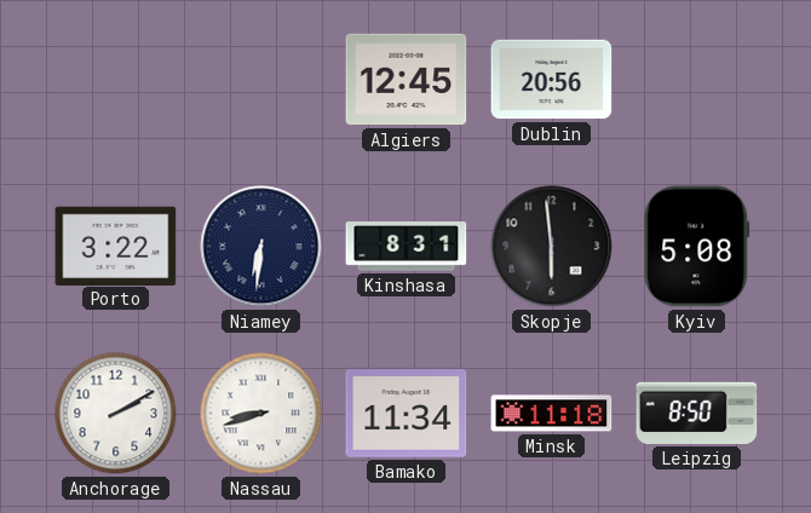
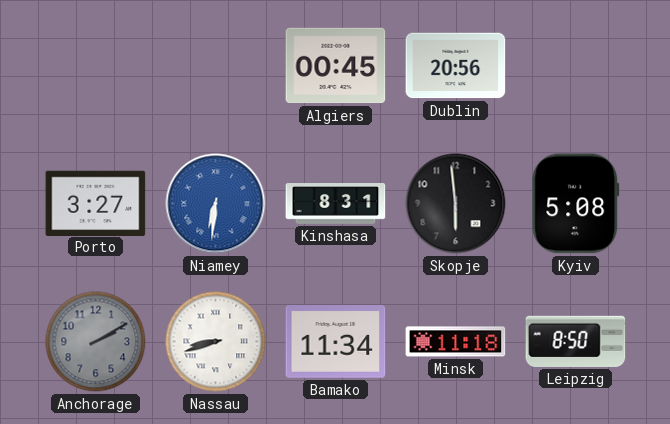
Algiers: 12:45 -> 00:45 (336, 66)
Porto: 3:22 -> 3:27 (96, 203)
Niamey dial: navy -> blue (216, 204)
Anchorage dial: white -> grey (96, 342)
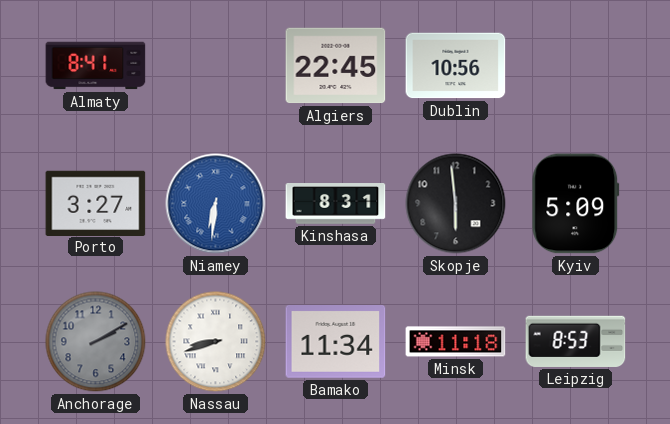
Almaty: none -> 8:41 (96, 66)
Algiers: 00:45 -> 22:45 (336, 66)
Dublin: 20:56 -> 10:56 (456, 66)
Kyiv: 5:08 -> 5:09 (576, 204)
Leipzig: 8:50 -> 8:53 (576, 341)
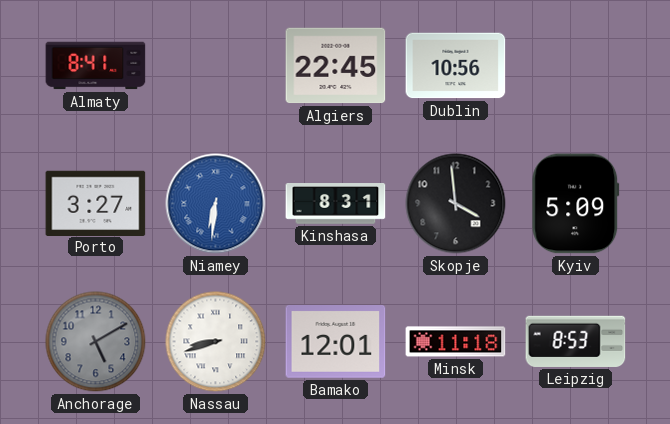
Skopje: 5:59 -> 3:59 (456, 204)
Anchorage: 2:10 -> 5:10 (96, 342)
Bamako: 11:34 -> 12:01 (336, 342)
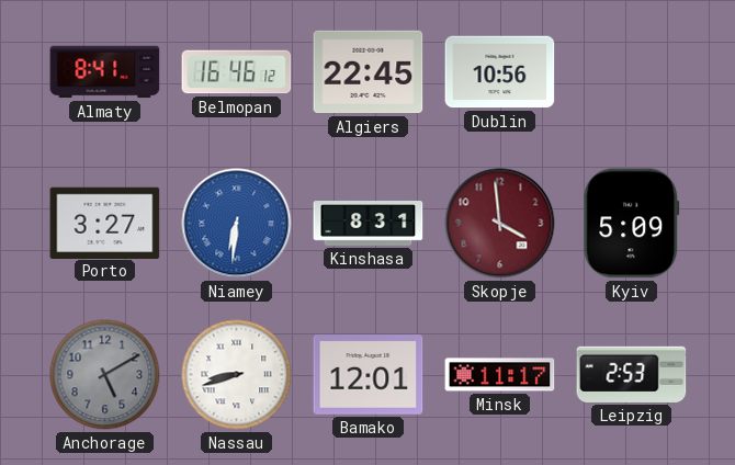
Belmopan: none -> 16:46 (237, 72)
Skopje dial: black -> burgundy (500, 224)
Minsk: 11:18 -> 11:17 (500, 375)
Leipzig: 8:53 -> 2:53 (632, 374)
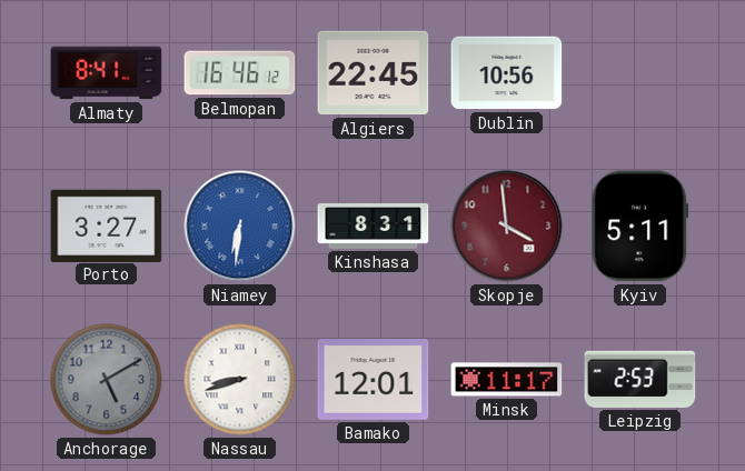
Kyiv: 5:09 -> 5:11 (640, 227)
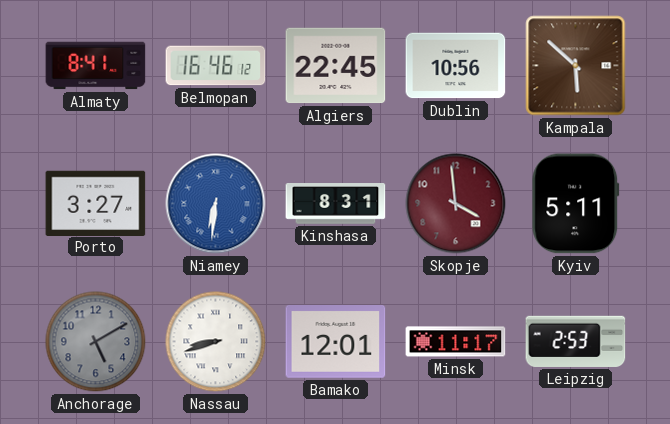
Kampala: none -> 5:52 (576, 66)
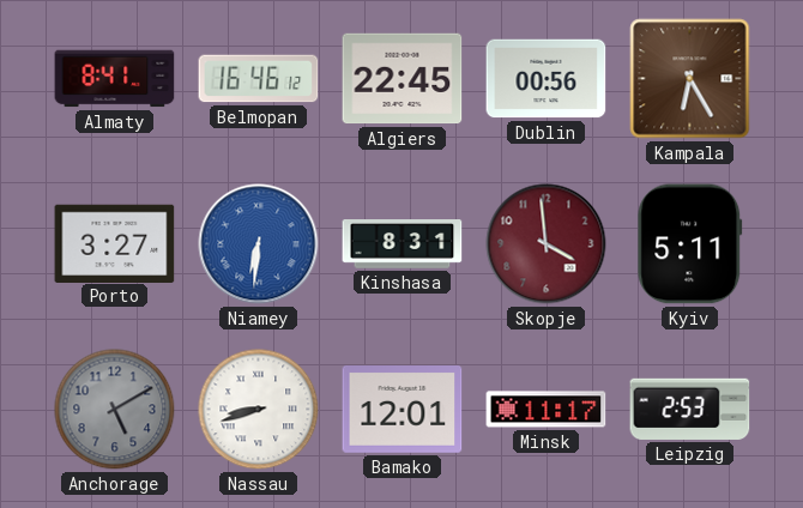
Dublin: 10:56 -> 00:56 (547, 79)
Kampala: 5:52 -> 6:25 (690, 79)
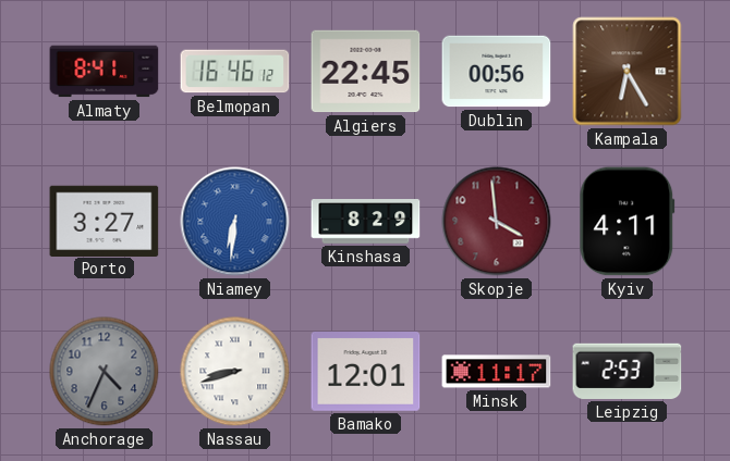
Kinshasa: 8:31 -> 8:29 (366, 222)
Kyiv: 5:11 -> 4:11 (628, 222)
Anchorage: 5:10 -> 4:34 (105, 372)
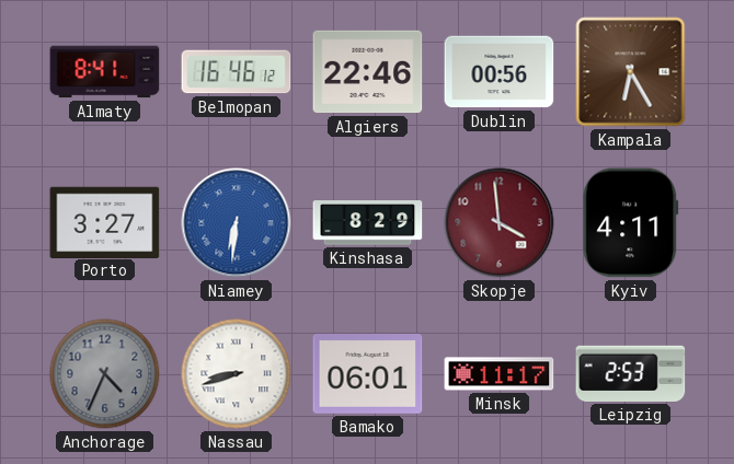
Algiers: 22:45 -> 22:46 (368, 72)
Bamako: 12:01 -> 06:01 (368, 374)
